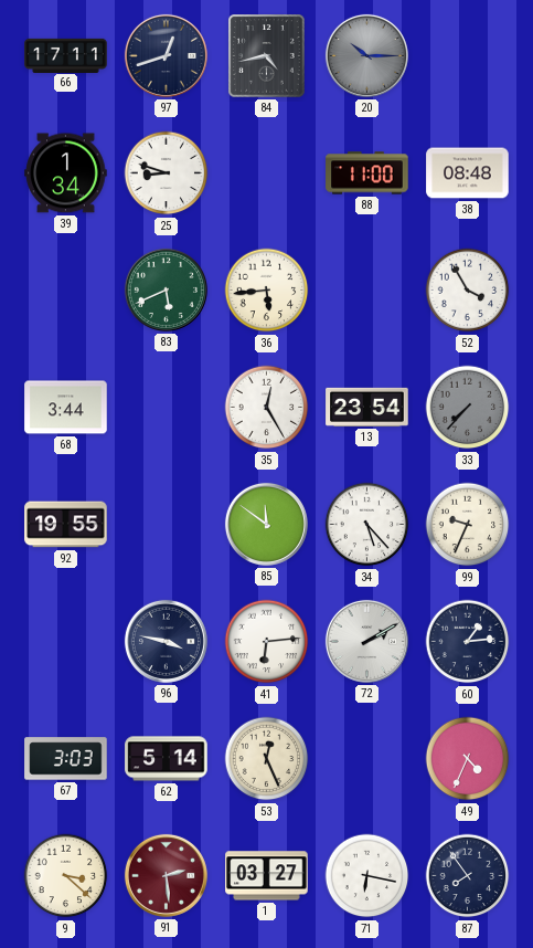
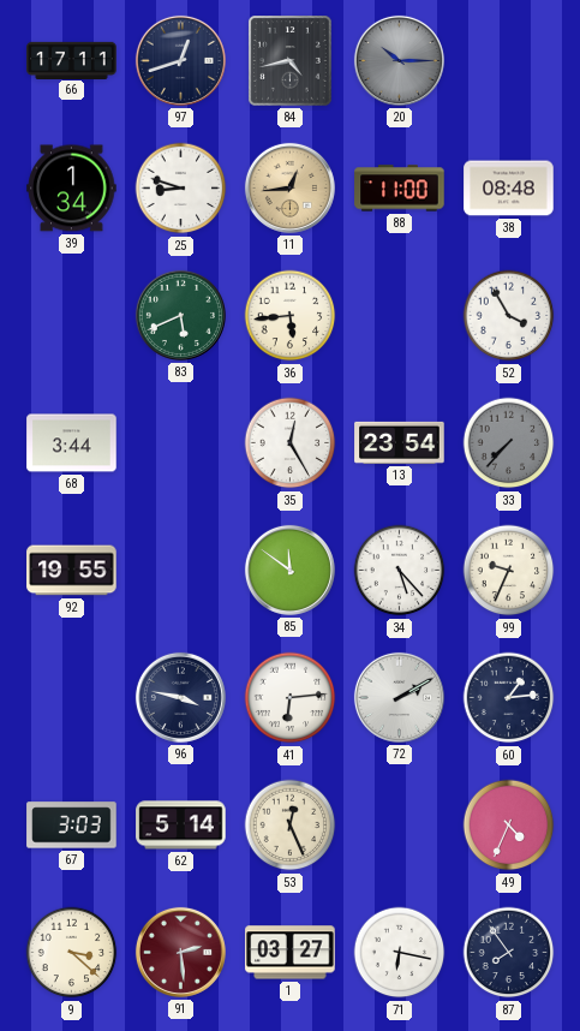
11: none -> 12:44 (289, 187)
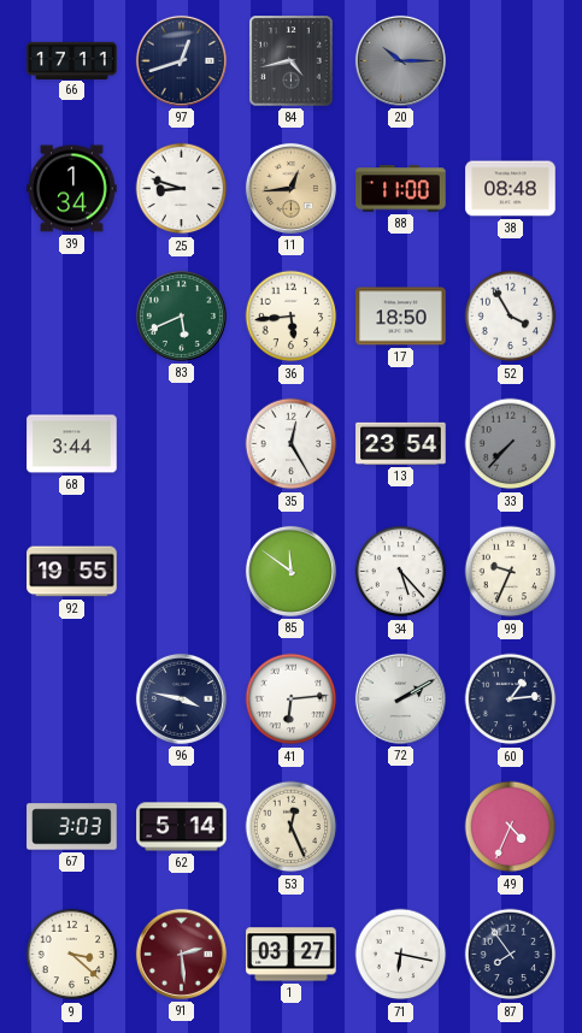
17: none -> 18:50 (401, 317)
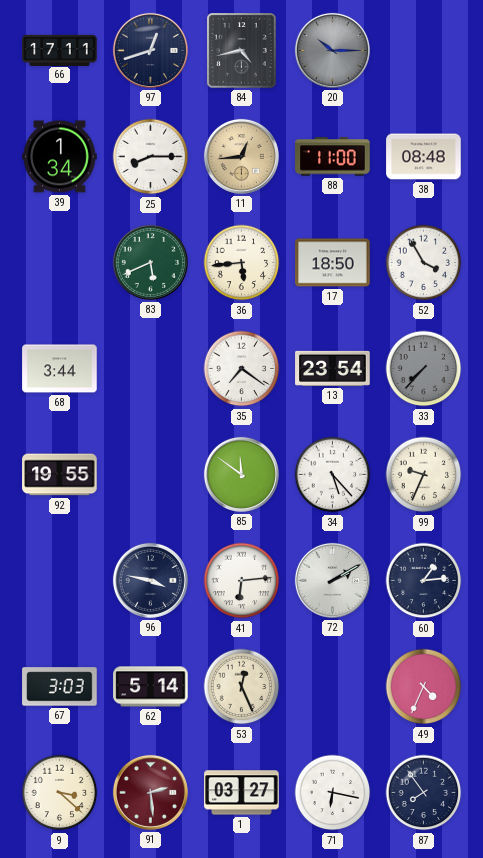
25: 8:48 -> 8:15 (151, 157)
35: 12:25 -> 7:21 (242, 369)
